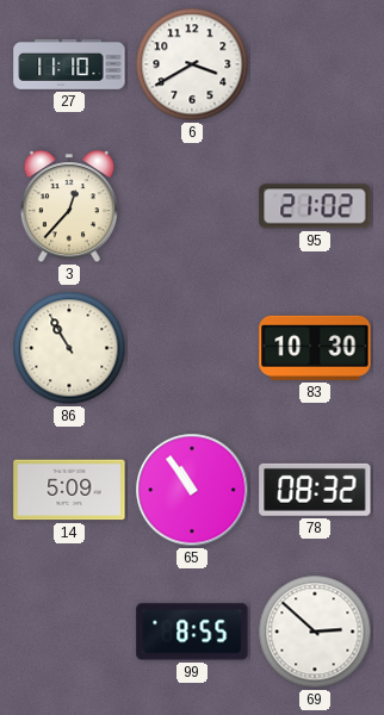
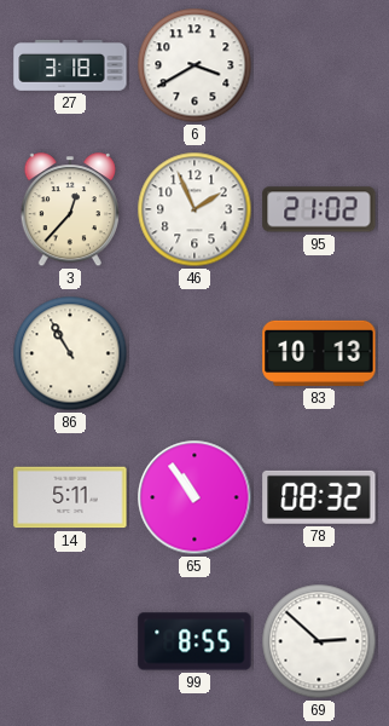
27: 11:10 -> 3:18 (70, 65)
46: none -> 1:56 (194, 209)
83: 10:30 -> 10:13 (319, 353)
14: 5:09 -> 5:11 (70, 497)
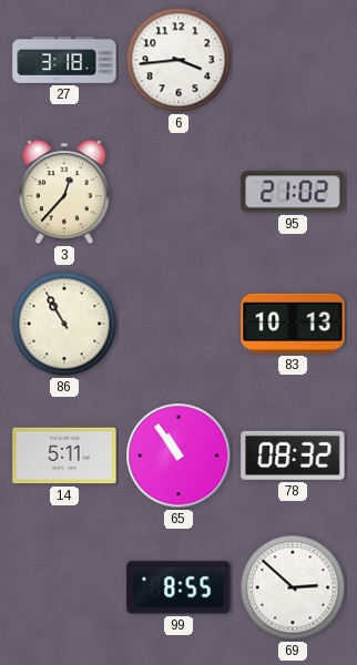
6: 3:40 -> 3:44 (178, 60)
46: 1:56 -> none (194, 209)
